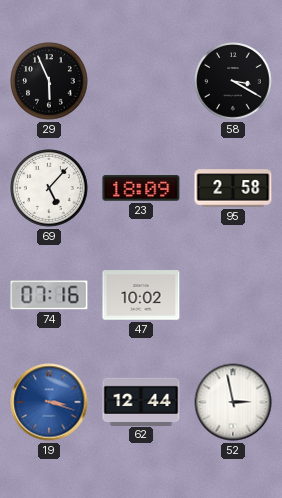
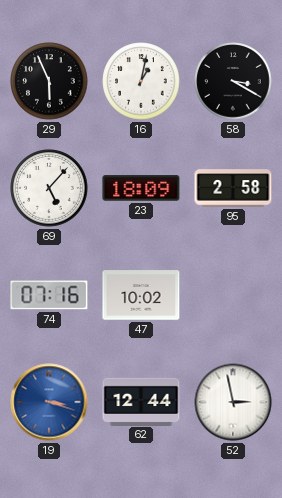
16: none -> 1:02 (141, 81)
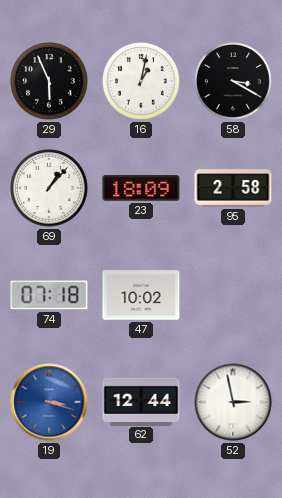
69: 5:07 -> 1:07 (49, 188)
74: 07:16 -> 07:18 (49, 295)
